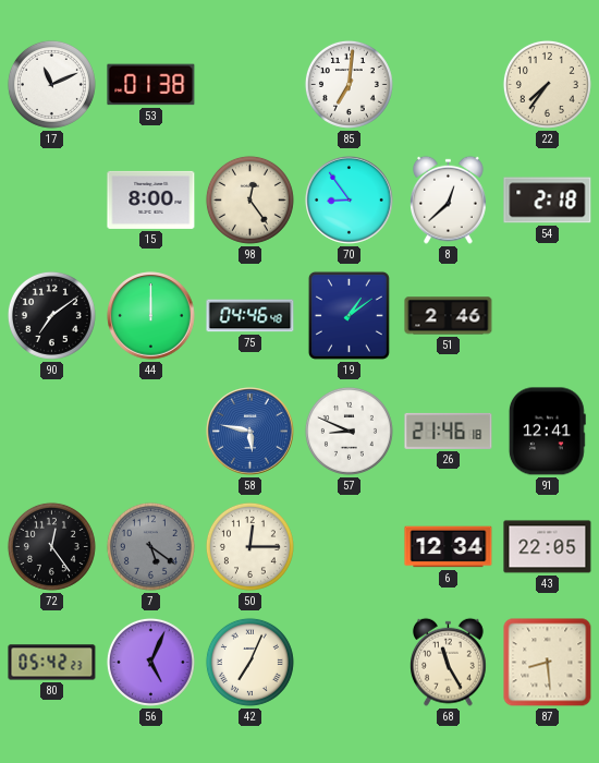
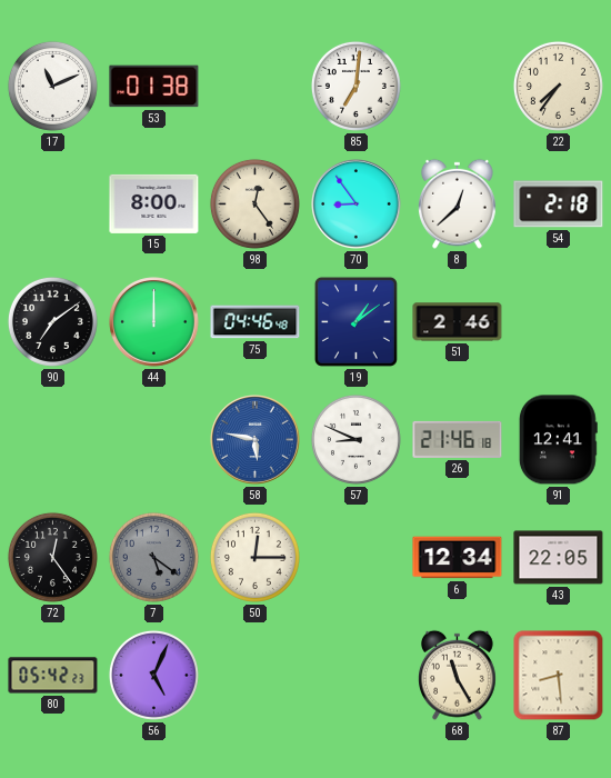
42: 7:04 -> none (249, 662)
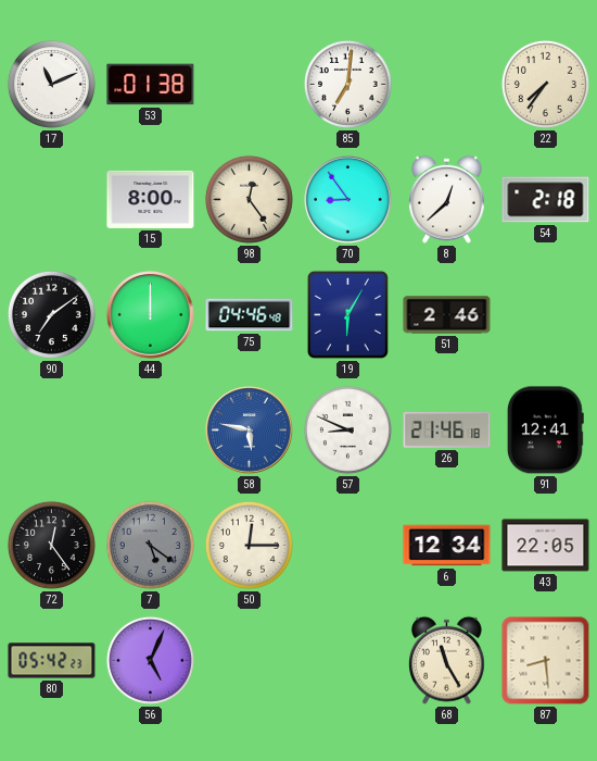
19: 1:09 -> 6:05 (347, 314)
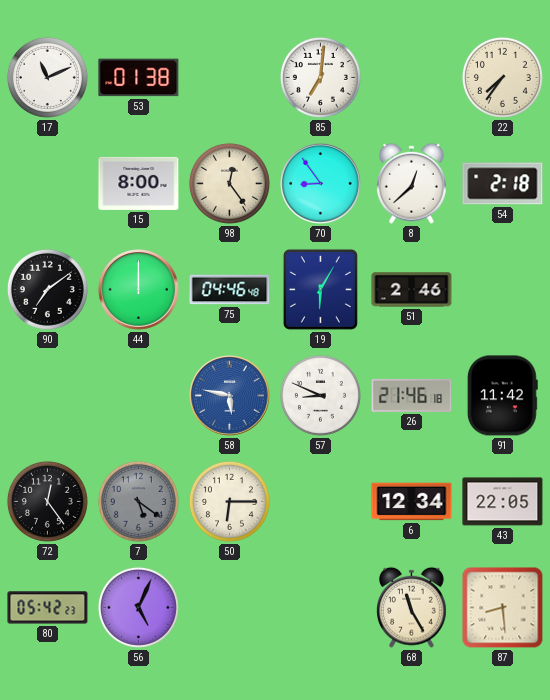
91: 12:41 -> 11:42 (502, 396)
50: 12:15 -> 6:15 (229, 501)
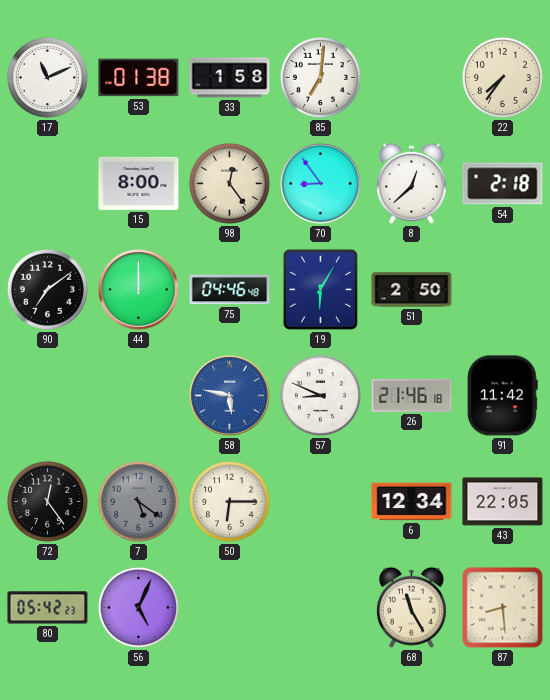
33: none -> 1:58 (230, 78)
51: 2:46 -> 2:50 (412, 290)
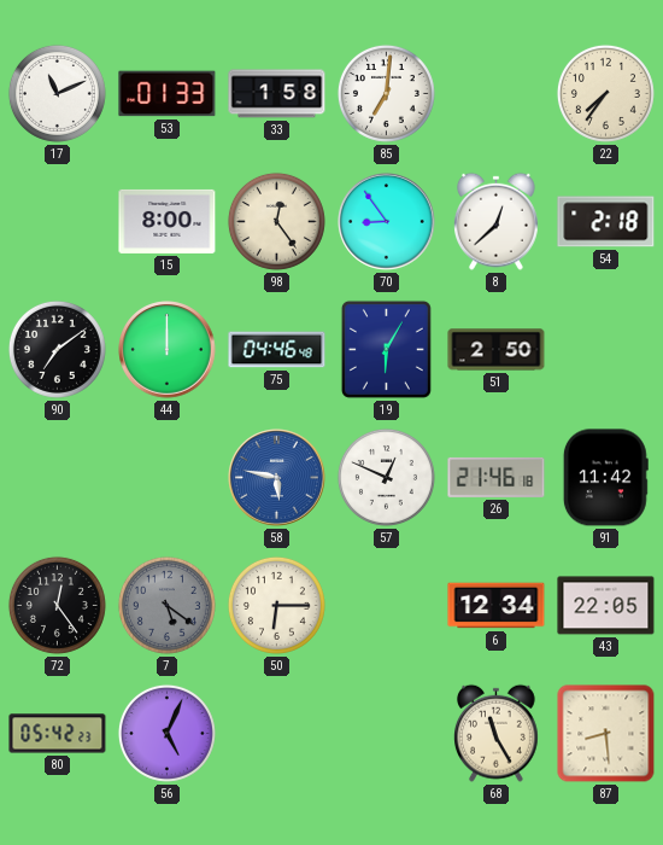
53: 01:38 -> 01:33 (168, 94)
57: 8:49 -> 12:49 (386, 477)
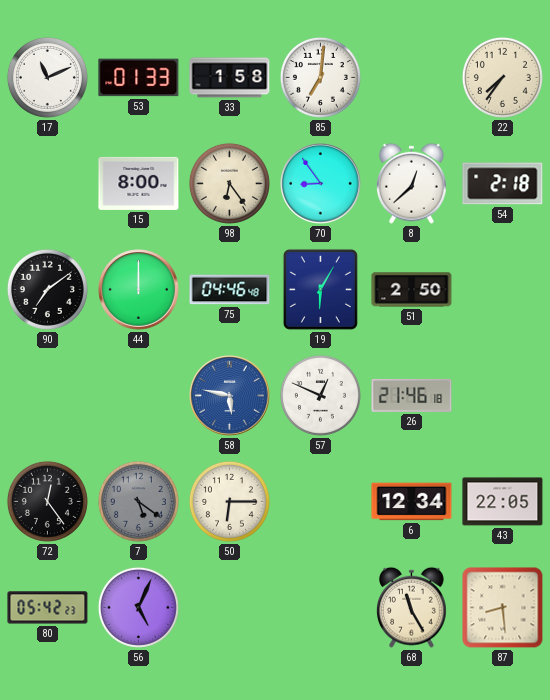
98: 12:24 -> 6:24 (229, 183)
91: 11:42 -> none (605, 478)
